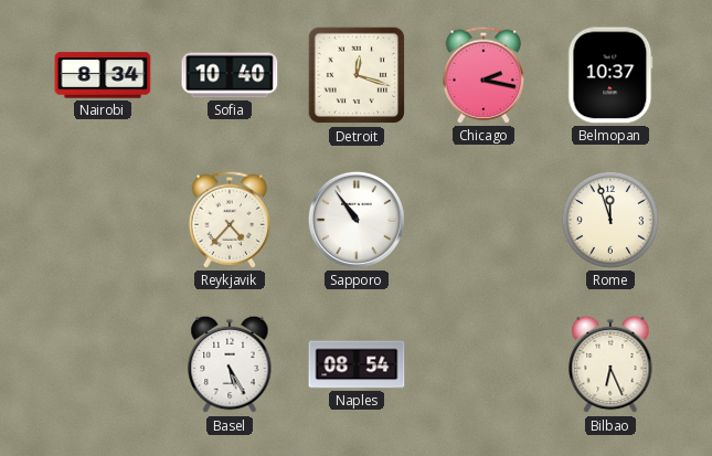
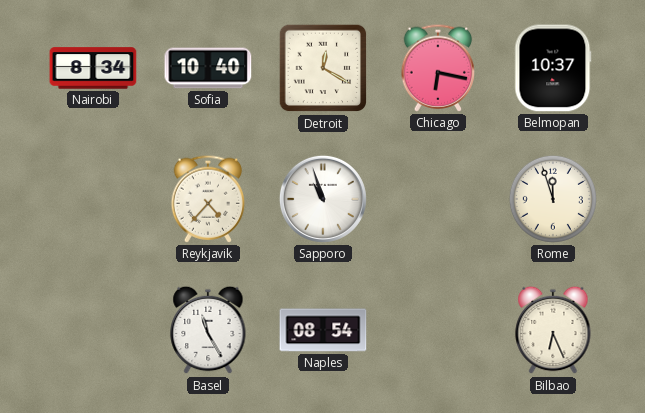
Detroit: 12:18 -> 12:20 (323, 68)
Chicago: 2:17 -> 6:17 (438, 68)
Sapporo: 10:54 -> 10:57 (323, 199)
Basel: 5:25 -> 11:25 (208, 330)
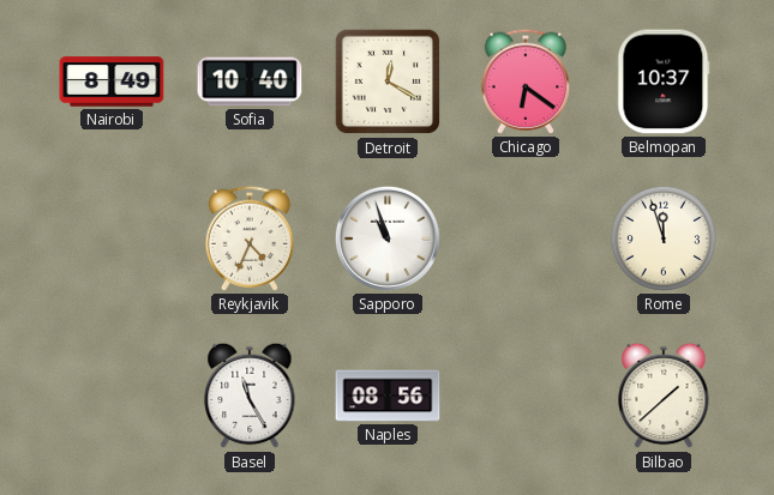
Nairobi: 8:34 -> 8:49 (112, 82)
Chicago: 6:17 -> 6:21 (526, 82)
Reykjavik: 4:37 -> 4:34 (250, 239)
Naples: 08:54 -> 08:56 (388, 396)
Bilbao: 6:26 -> 1:38 (664, 396)
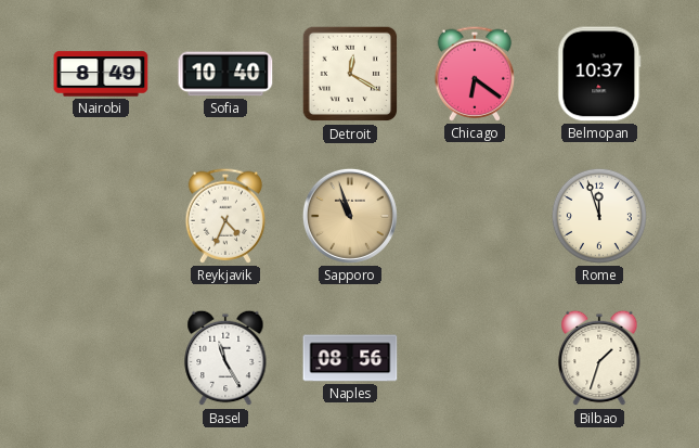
Sapporo dial: white -> champagne (350, 216)
Bilbao: 1:38 -> 1:33 (599, 358)
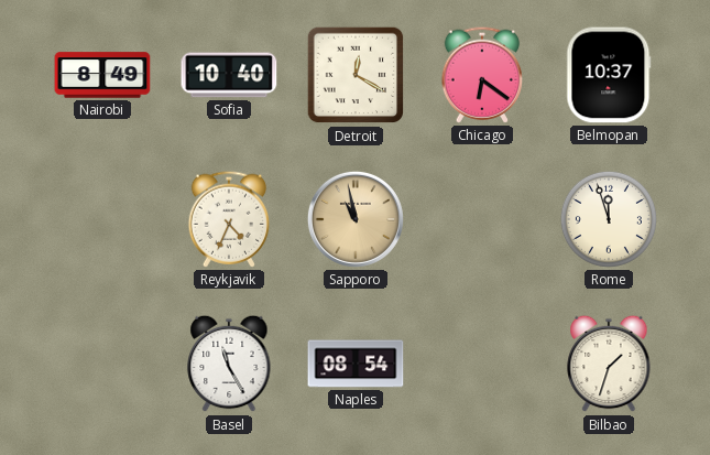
Sapporo: 10:57 -> 10:58 (356, 219)
Naples: 08:56 -> 08:54 (356, 364)
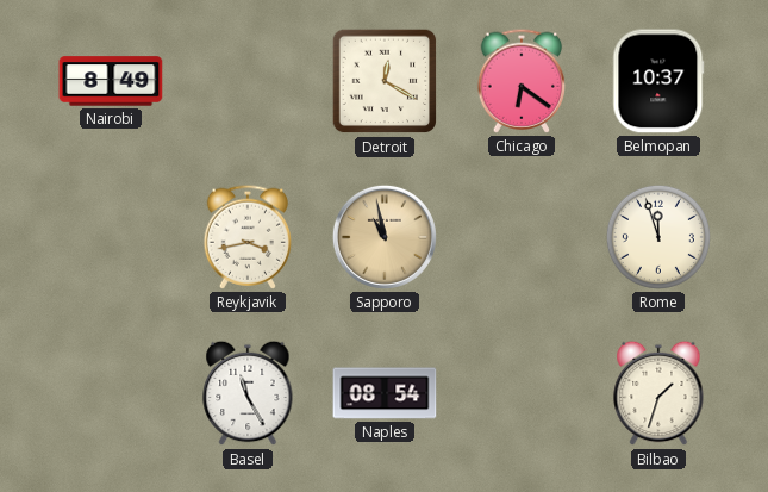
Sofia: 10:40 -> none (229, 75)
Reykjavik: 4:34 -> 3:43 (248, 237)
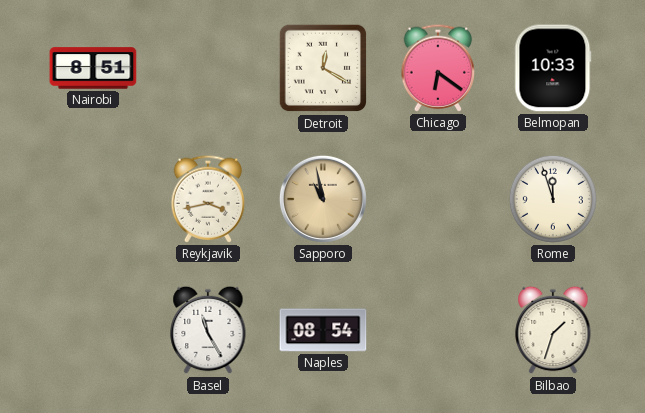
Nairobi: 8:49 -> 8:51 (93, 68)
Belmopan: 10:37 -> 10:33 (553, 68)
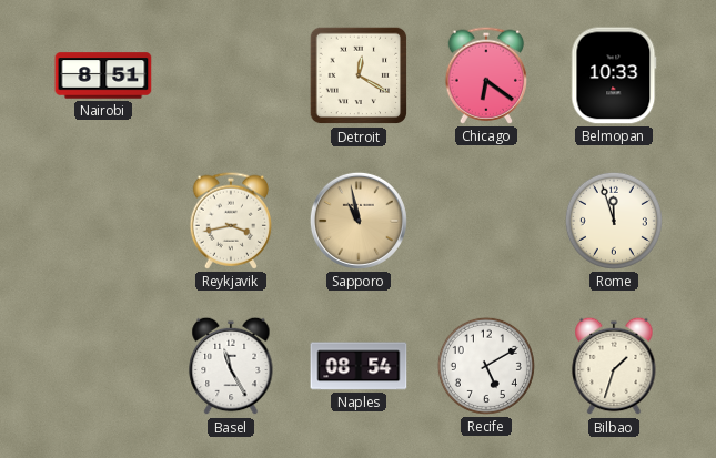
Recife: none -> 5:10 (486, 366)
